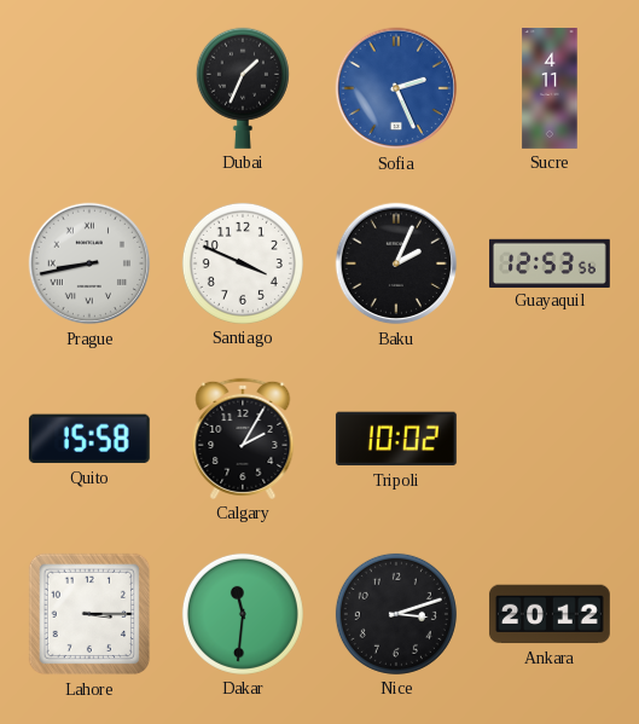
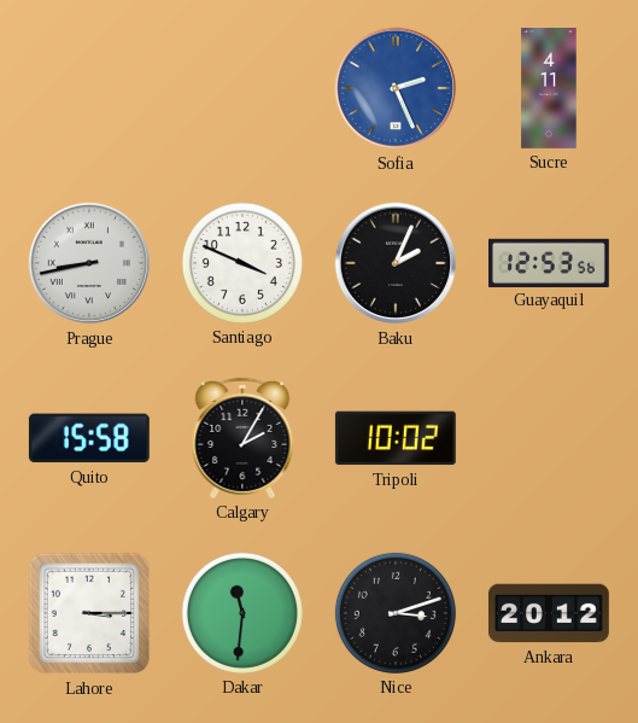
Dubai: 1:34 -> none (243, 88)
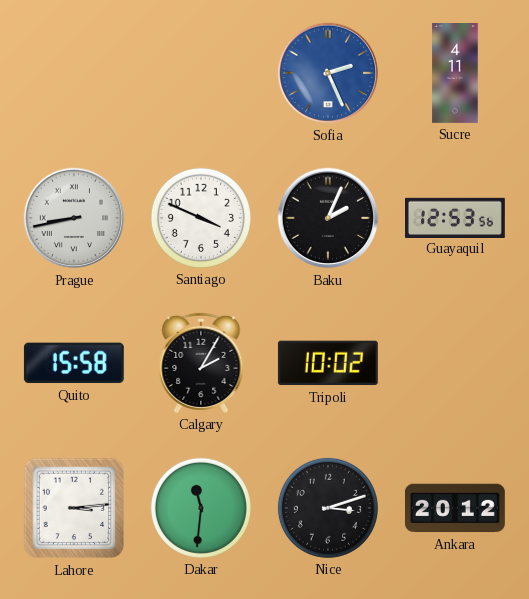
Lahore: 3:15 -> 3:14 (74, 508)
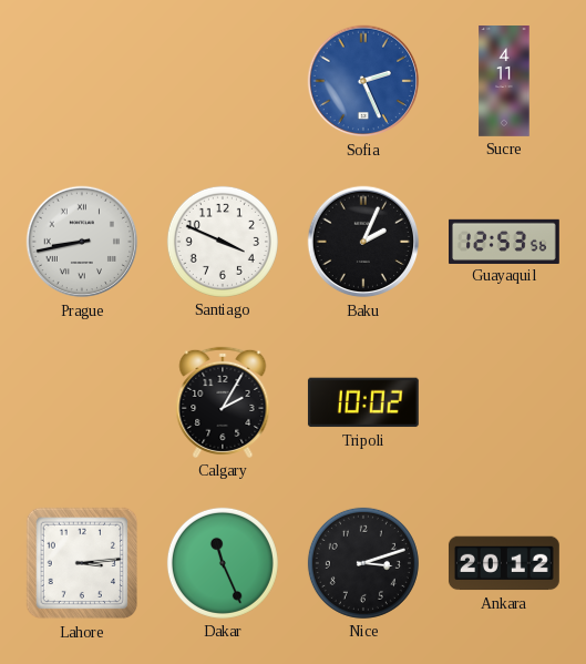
Quito: 15:58 -> none (74, 363)
Dakar: 11:31 -> 11:26 (223, 563)
